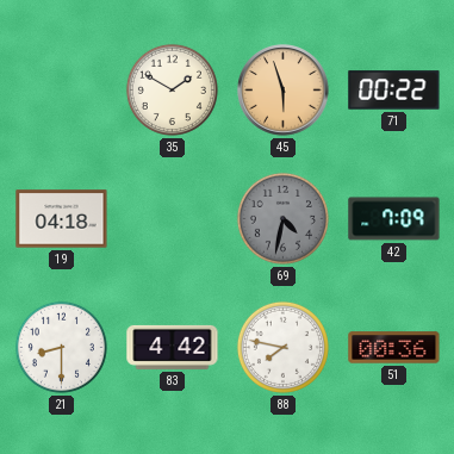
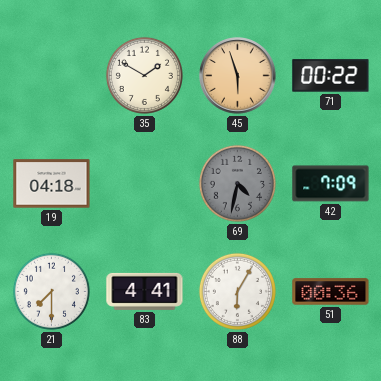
21: 8:30 -> 7:30 (51, 291)
83: 4:42 -> 4:41 (145, 291)
88: 7:47 -> 6:05 (237, 291)
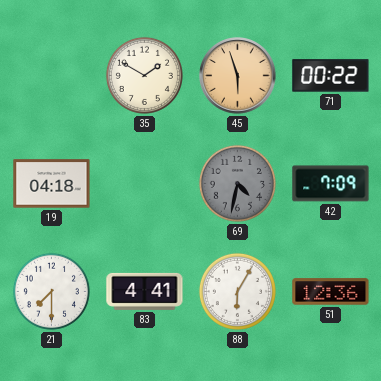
51: 00:36 -> 12:36 (331, 292)
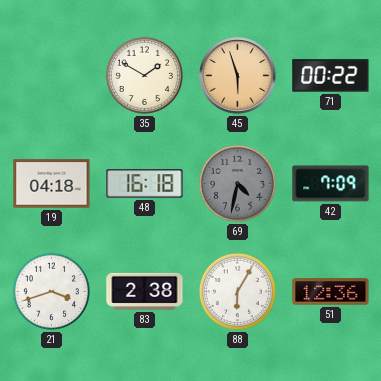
48: none -> 16:18 (145, 184)
21: 7:30 -> 3:42 (51, 291)
83: 4:41 -> 2:38 (145, 291)
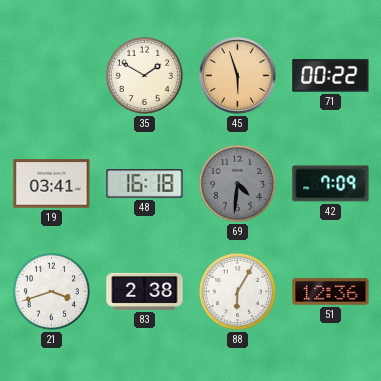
19: 04:18 -> 03:41 (52, 184)
69: 4:32 -> 4:31 (237, 183)
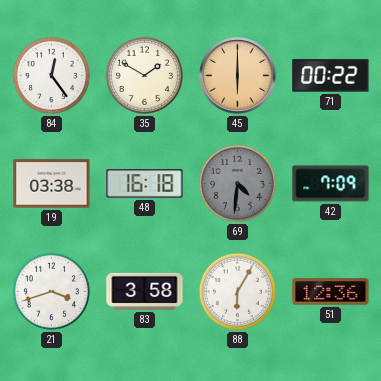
84: none -> 12:24 (51, 75)
45: 5:57 -> 6:00 (238, 76)
19: 03:41 -> 03:38 (52, 184)
83: 2:38 -> 3:58 (145, 291)
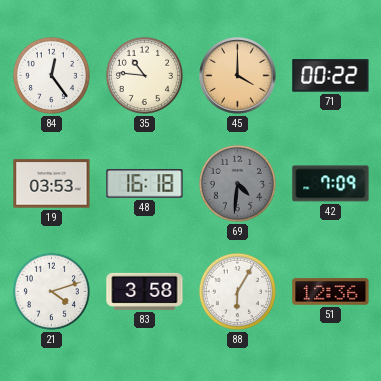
35: 1:50 -> 10:46 (144, 75)
45: 6:00 -> 4:00 (238, 76)
19: 03:38 -> 03:53 (52, 184)
21: 3:42 -> 4:12 (51, 291)
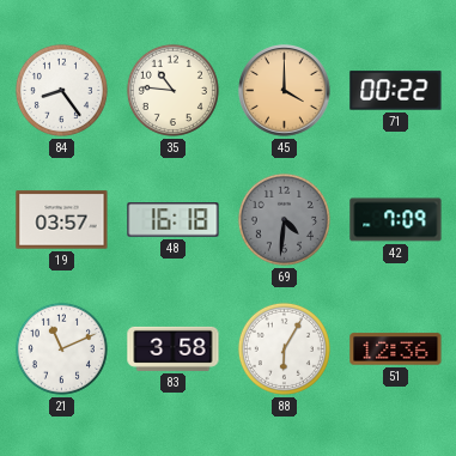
84: 12:24 -> 8:24 (61, 90)
19: 03:53 -> 03:57 (62, 220)
21: 4:12 -> 11:11 (61, 348)
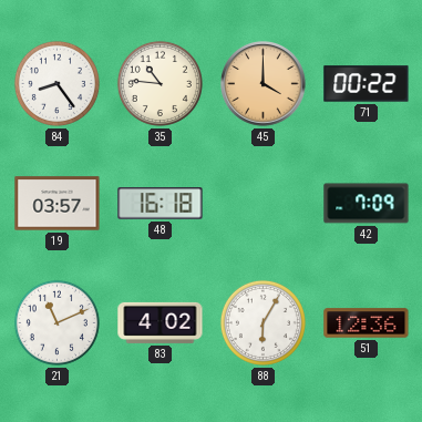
69: 4:31 -> none (284, 219)
83: 3:58 -> 4:02 (161, 322)
